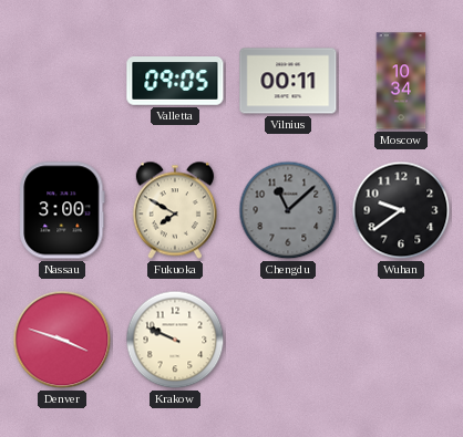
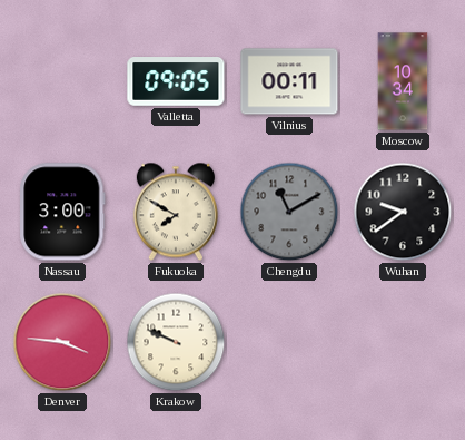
Chengdu: 11:08 -> 11:10 (289, 212)
Denver: 3:48 -> 3:46 (62, 342)
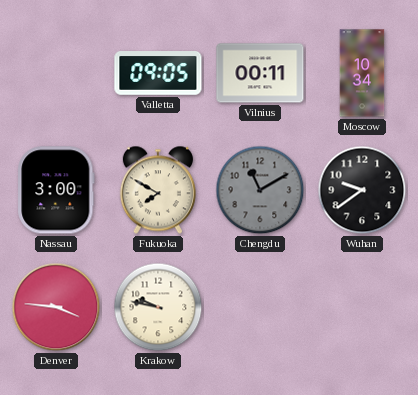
Krakow: 9:49 -> 9:47 (158, 307)
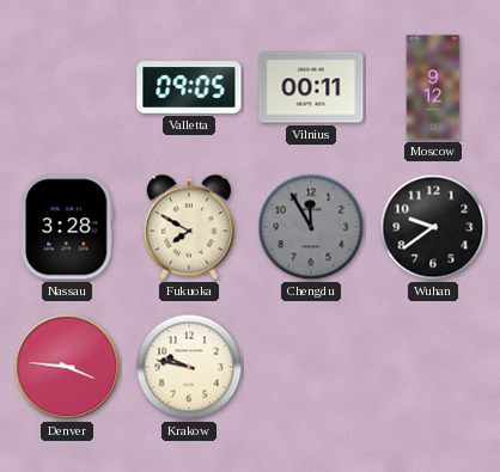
Moscow: 10:34 -> 9:12 (433, 87)
Nassau: 3:00 -> 3:28 (67, 227)
Chengdu: 11:10 -> 11:55 (311, 227)
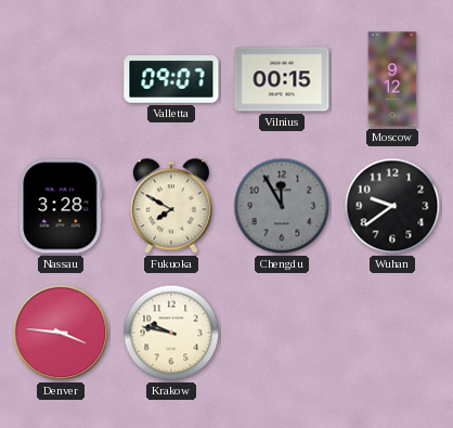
Valletta: 09:05 -> 09:07 (171, 79)
Vilnius: 00:11 -> 00:15 (282, 79)
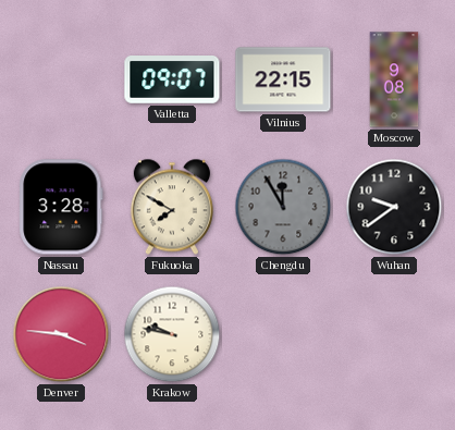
Vilnius: 00:15 -> 22:15 (283, 79)
Moscow: 9:12 -> 9:08 (394, 79)
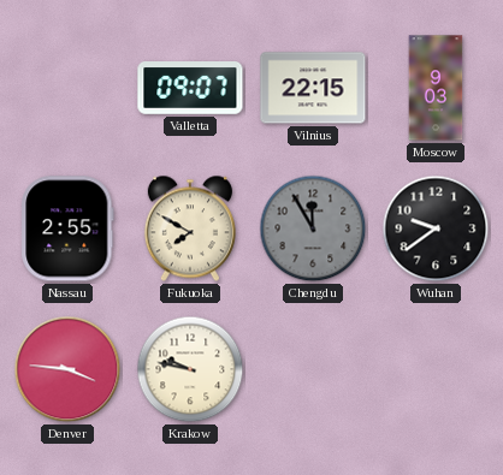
Moscow: 9:08 -> 9:03 (436, 88)
Nassau: 3:28 -> 2:55 (67, 228)
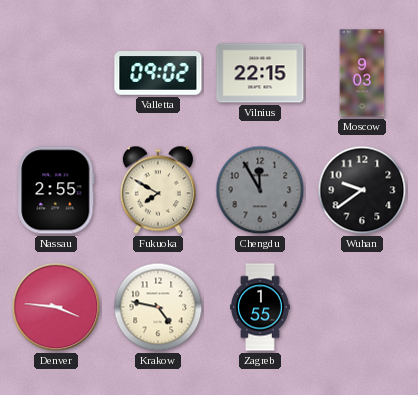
Valletta: 09:07 -> 09:02 (158, 73)
Krakow: 9:47 -> 4:47 (158, 307)
Zagreb: none -> 1:55 (261, 307)
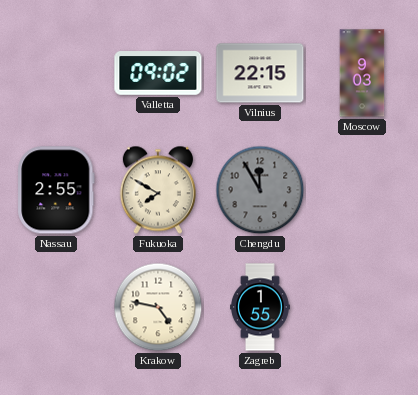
Wuhan: 9:39 -> none (362, 190)
Denver: 3:46 -> none (56, 307)
